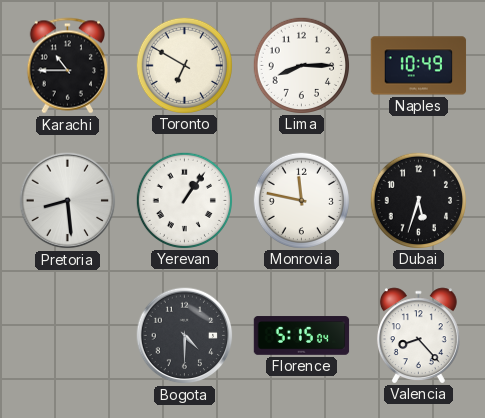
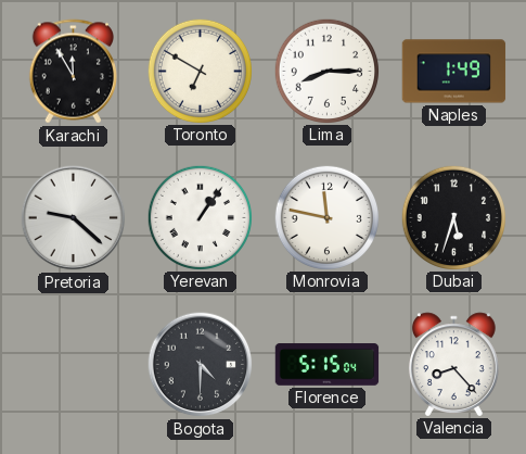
Karachi: 10:45 -> 11:55 (73, 72)
Naples: 10:49 -> 1:49 (454, 72)
Pretoria: 8:29 -> 9:22 (74, 218)
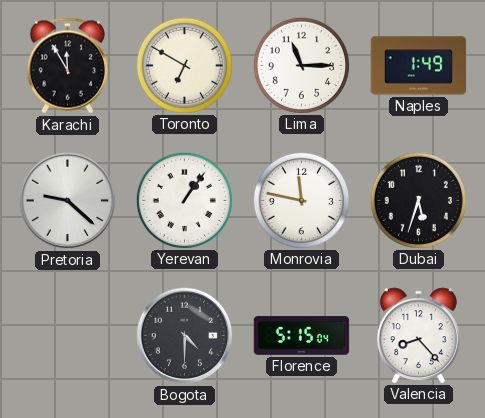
Lima: 8:15 -> 11:15 (301, 65)
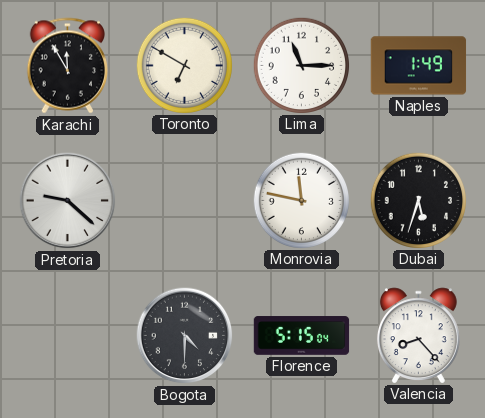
Yerevan: 1:06 -> none (184, 200)
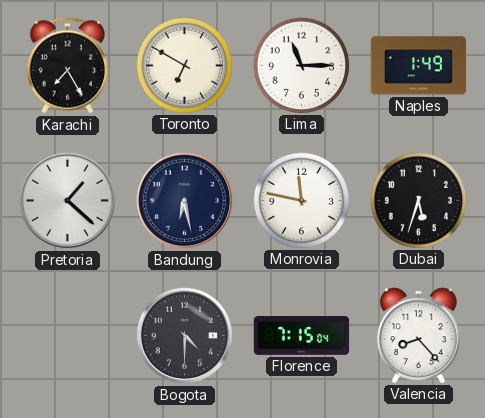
Karachi: 11:55 -> 7:25 (67, 66)
Pretoria: 9:22 -> 1:22 (68, 201)
Bandung: none -> 6:28 (185, 201)
Florence: 5:15 -> 7:15 (302, 336)
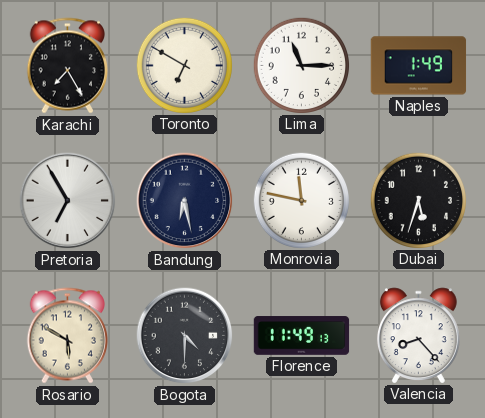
Pretoria: 1:22 -> 6:55 (68, 201)
Rosario: none -> 5:50 (67, 336)
Florence: 7:15 -> 11:49 (302, 336)
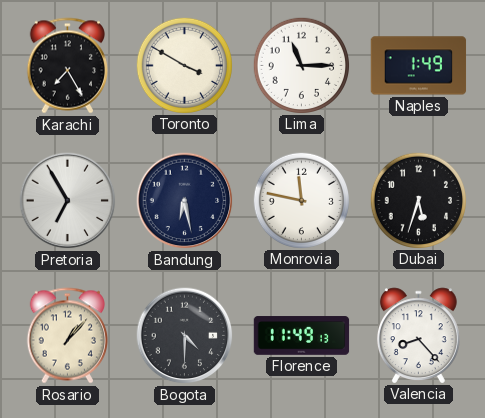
Toronto: 6:50 -> 3:50 (184, 65)
Rosario: 5:50 -> 1:07 (67, 336)
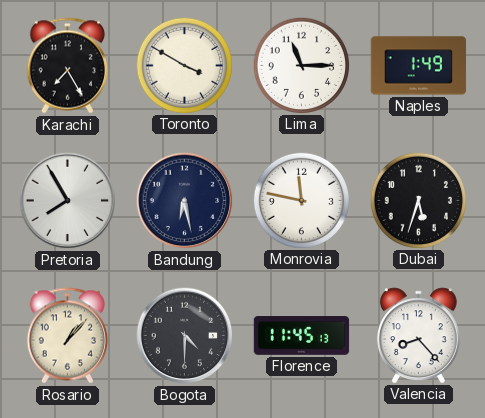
Pretoria: 6:55 -> 7:55 (68, 201)
Florence: 11:49 -> 11:45 (302, 336)
